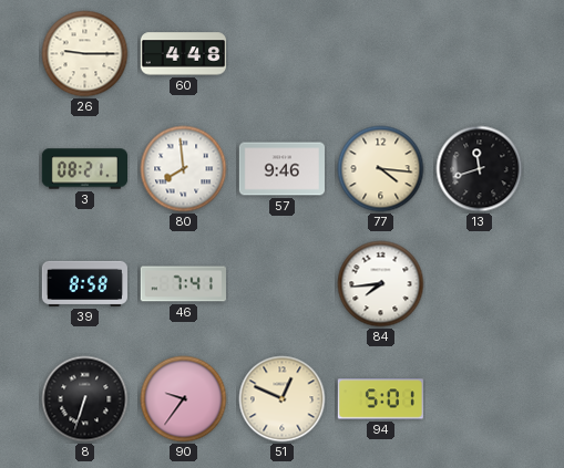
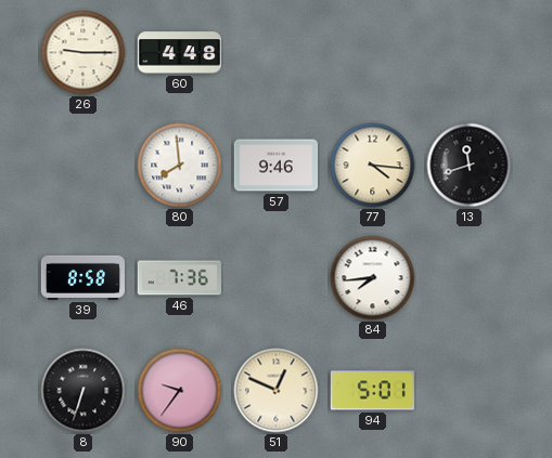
3: 08:21 -> none (84, 169)
46: 7:41 -> 7:36 (179, 278)
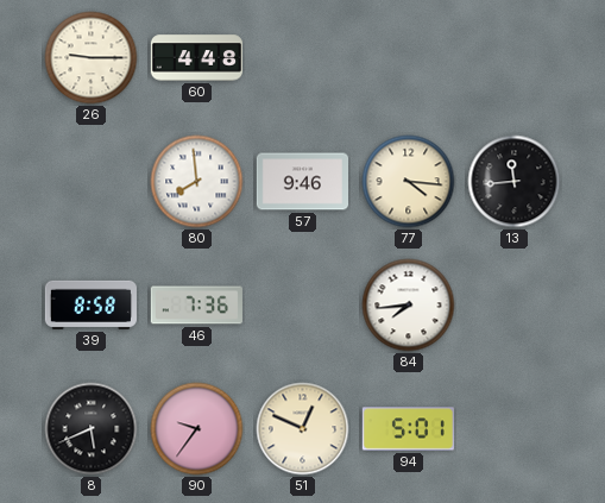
13: 11:42 -> 11:44 (515, 182)
8: 6:33 -> 5:41 (92, 429)
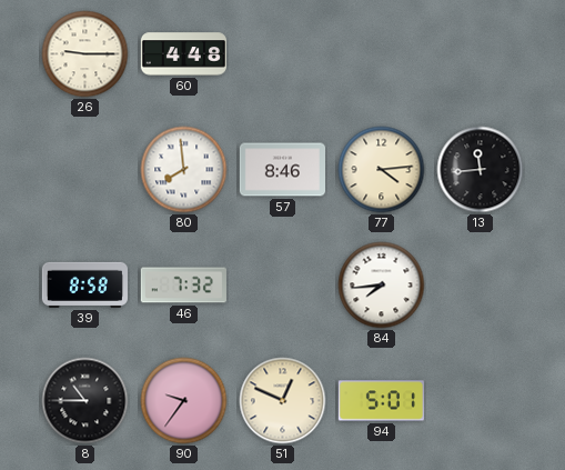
57: 9:46 -> 8:46 (282, 170)
77: 4:16 -> 4:14 (382, 170)
46: 7:36 -> 7:32 (183, 286)
8: 5:41 -> 10:45 (85, 401)
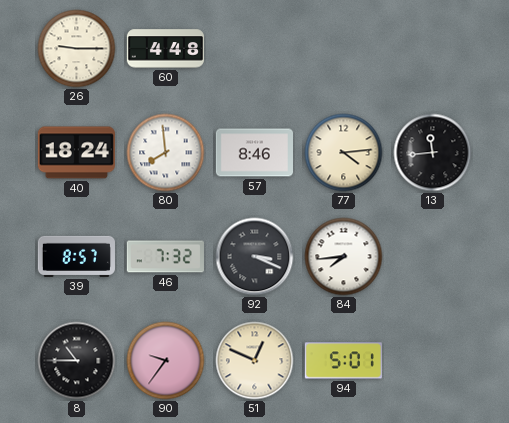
40: none -> 18:24 (76, 153)
39: 8:58 -> 8:57 (76, 256)
92: none -> 3:19 (255, 257)
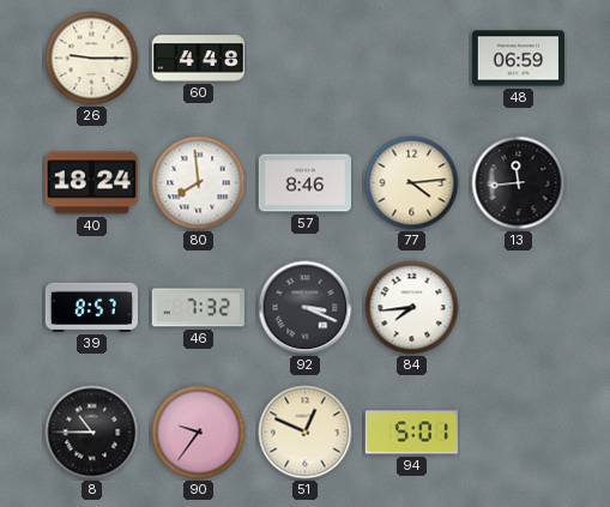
48: none -> 06:59 (518, 59)
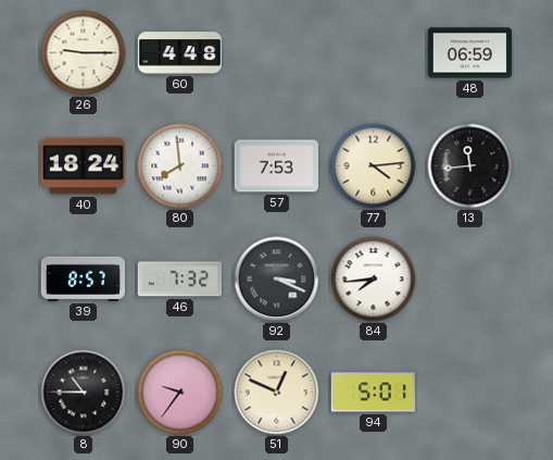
57: 8:46 -> 7:53 (276, 166)
